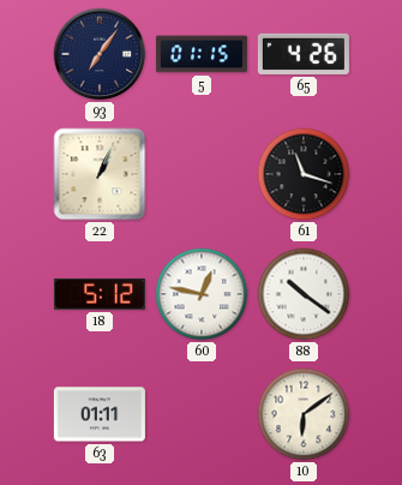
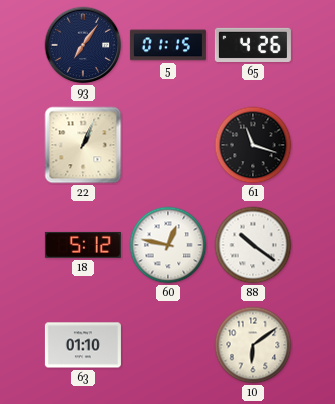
63: 01:11 -> 01:10 (83, 345)
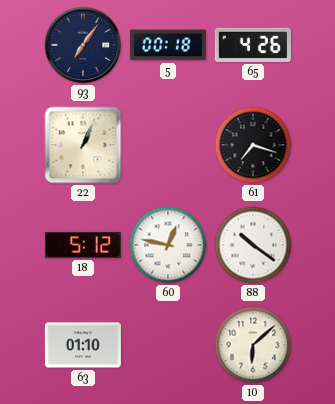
5: 01:15 -> 00:18 (168, 45)
61: 11:18 -> 7:18 (253, 145)
10: 6:09 -> 6:08 (253, 345)
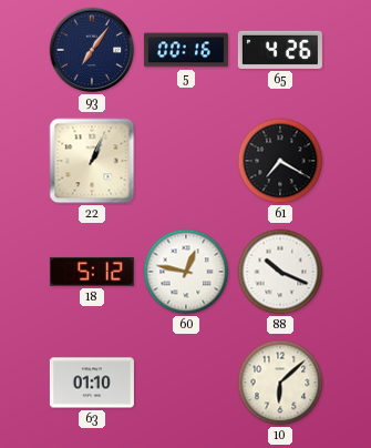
5: 00:18 -> 00:16 (186, 50)
61: 7:18 -> 7:20 (280, 161)
88: 10:21 -> 10:19 (280, 272)
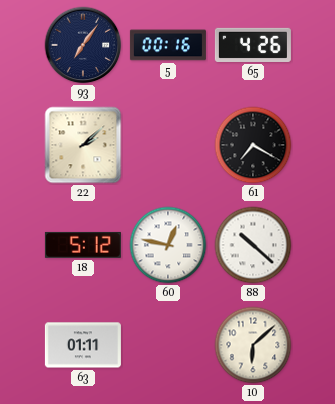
22: 1:04 -> 2:08 (83, 145)
88: 10:19 -> 10:22 (253, 245)
63: 01:10 -> 01:11 (83, 345)
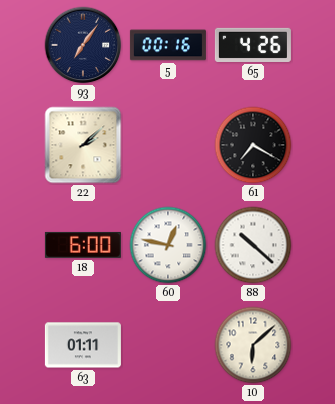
18: 5:12 -> 6:00 (83, 245)
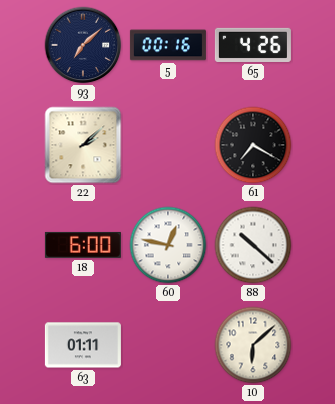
93: 7:06 -> 7:08 (83, 45)
